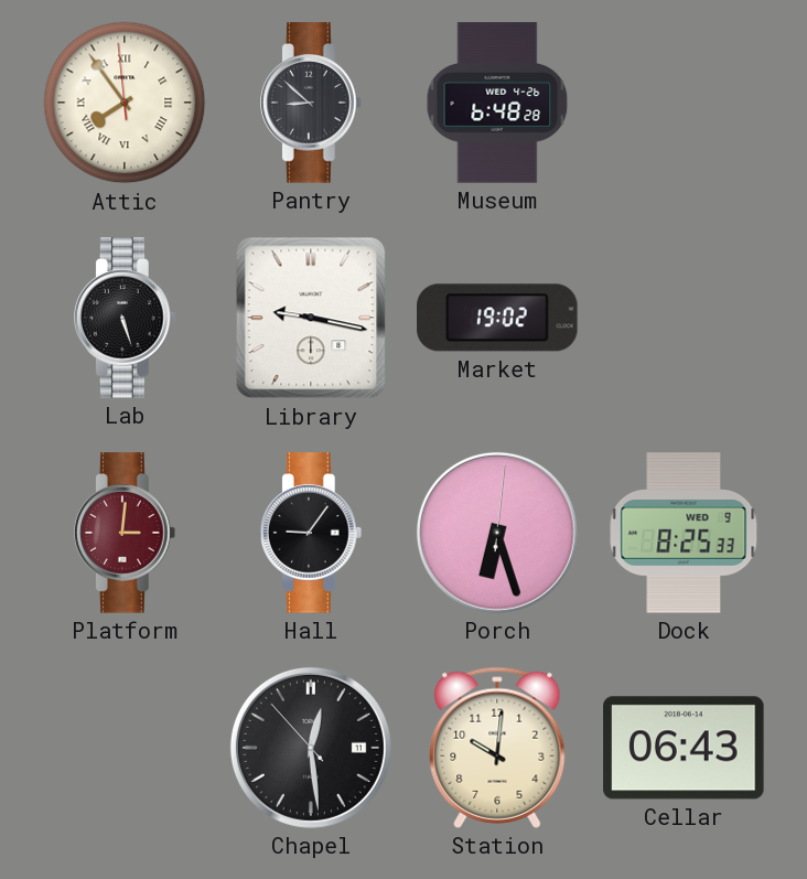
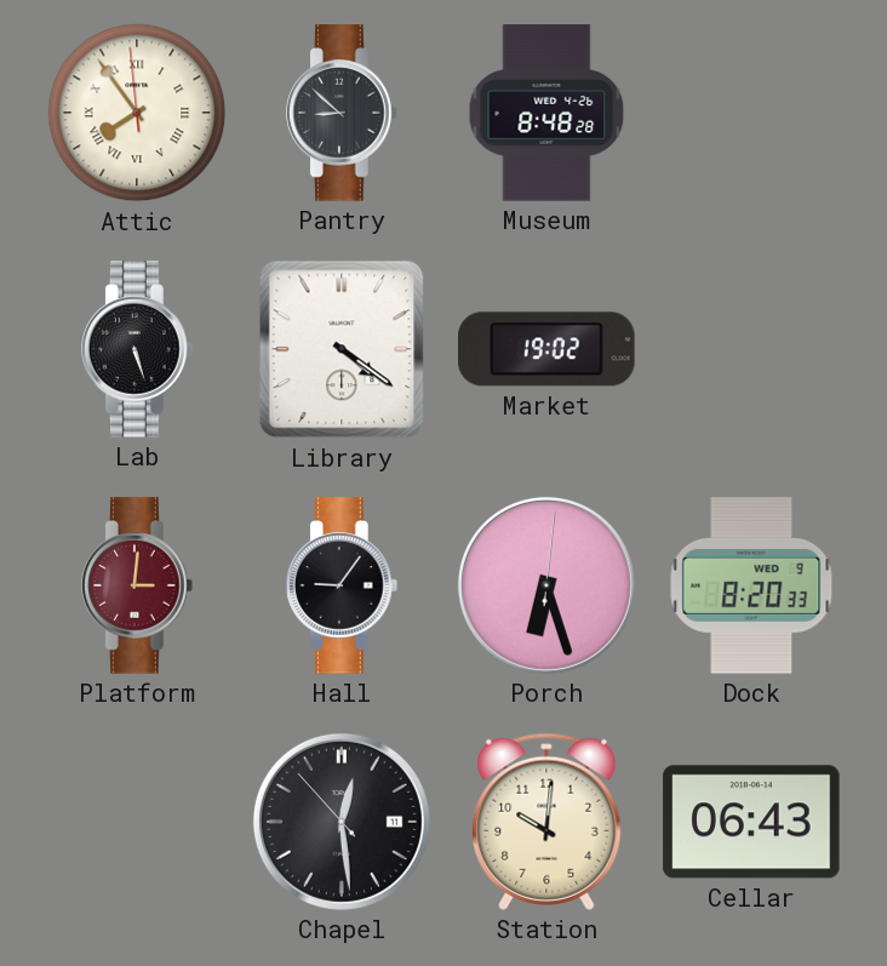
Museum: 6:48 -> 8:48 (546, 113)
Library: 9:17 -> 4:21 (342, 349)
Dock: 8:25 -> 8:20 (751, 585)
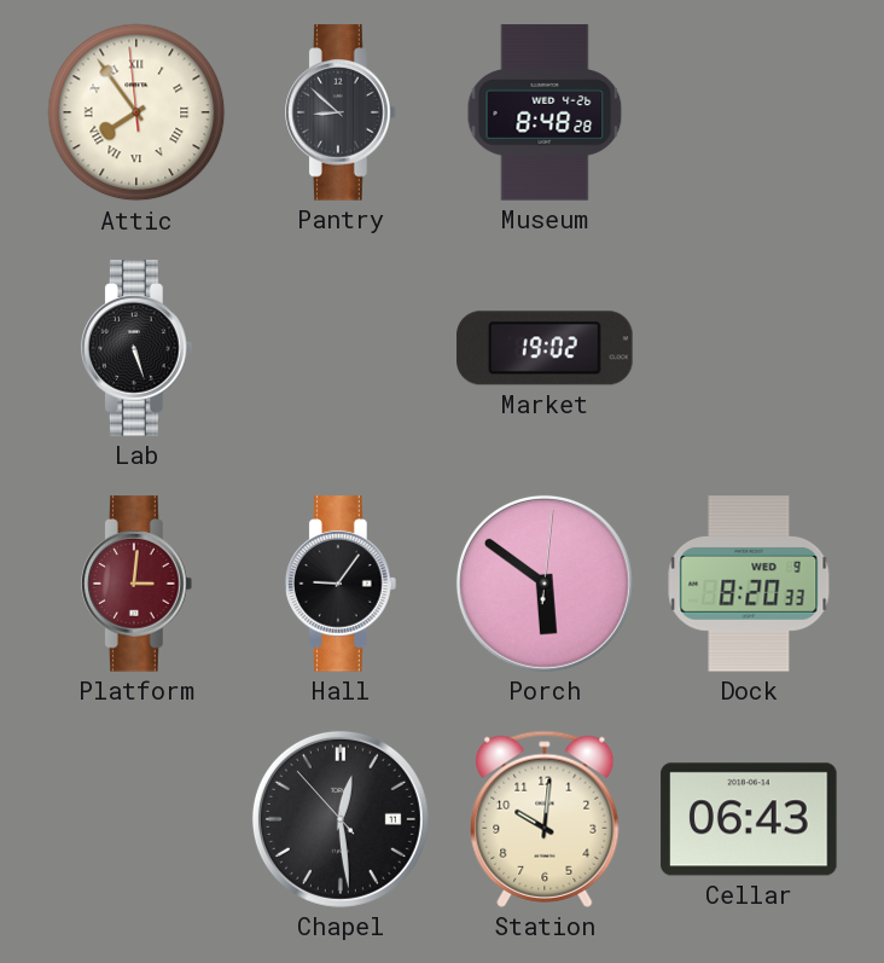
Library: 4:21 -> none (342, 349)
Porch: 6:27 -> 5:51 (545, 584)
